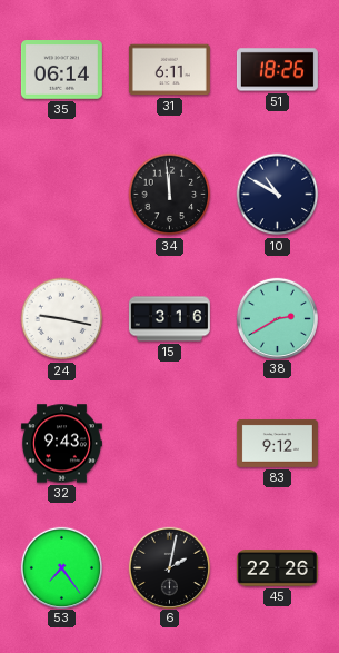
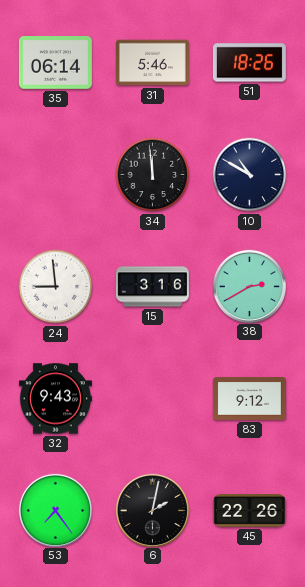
31: 6:11 -> 5:46 (152, 63)
24: 9:17 -> 8:59 (56, 287)
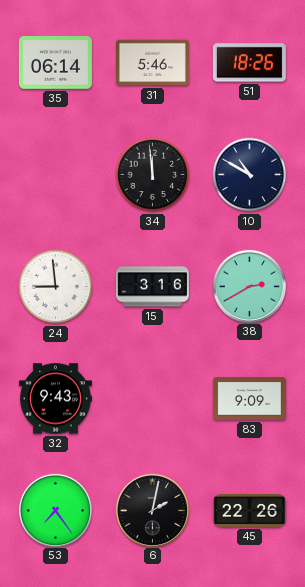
83: 9:12 -> 9:09 (249, 399)
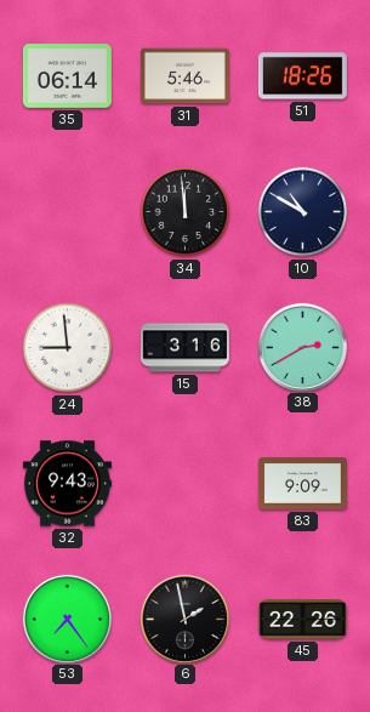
6: 2:02 -> 1:58 (184, 619)
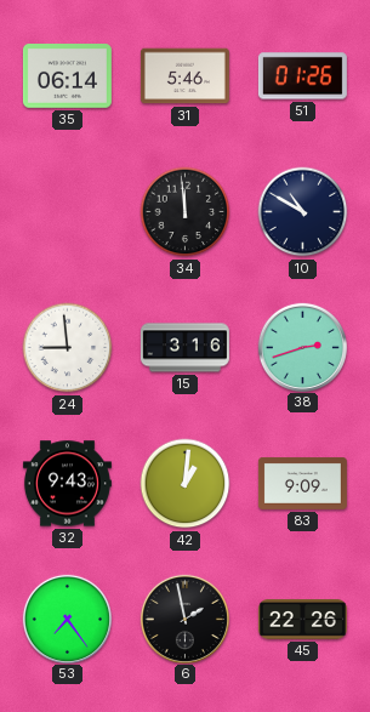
51: 18:26 -> 01:26 (302, 76)
38: 2:40 -> 2:42 (302, 347)
42: none -> 1:01 (186, 484)
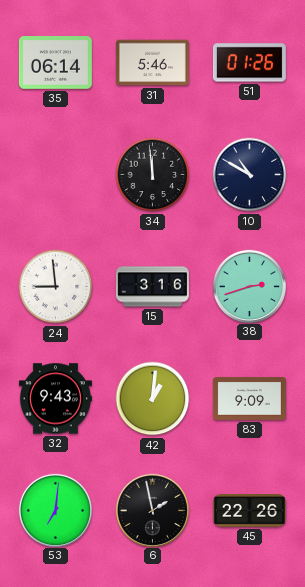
53: 7:24 -> 7:01 (55, 510)
